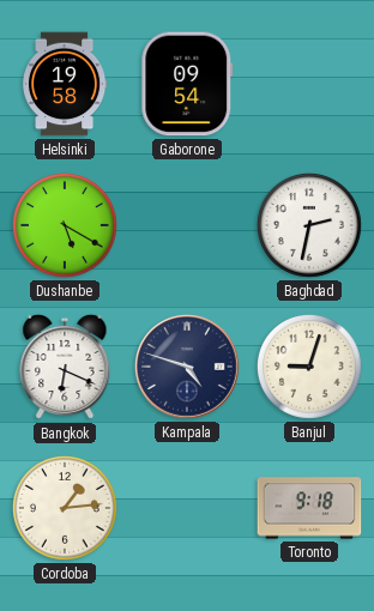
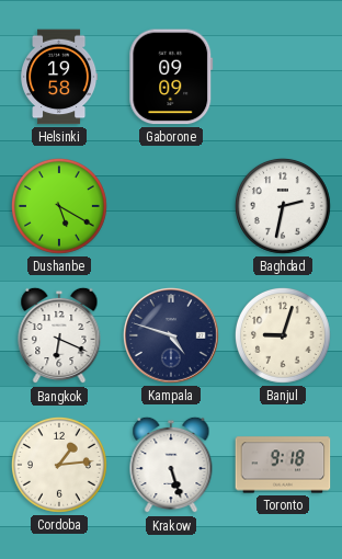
Gaborone: 09:54 -> 09:09 (171, 77)
Krakow: none -> 5:27 (171, 465)
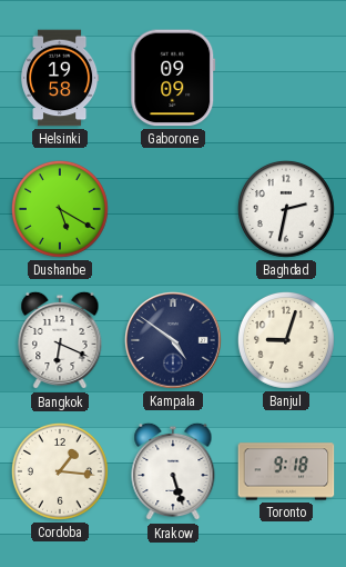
Kampala: 4:48 -> 4:51 (174, 341)
Cordoba: 1:14 -> 1:16 (61, 472)
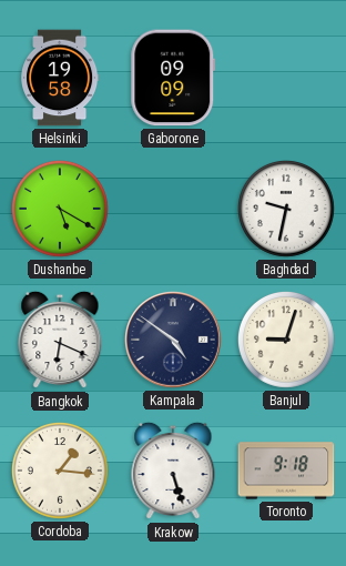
Baghdad: 2:32 -> 9:32 (287, 210)
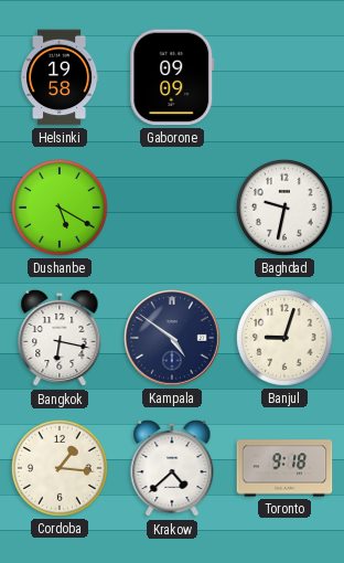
Bangkok: 6:19 -> 6:17 (60, 338)
Krakow: 5:27 -> 4:38 (172, 468)
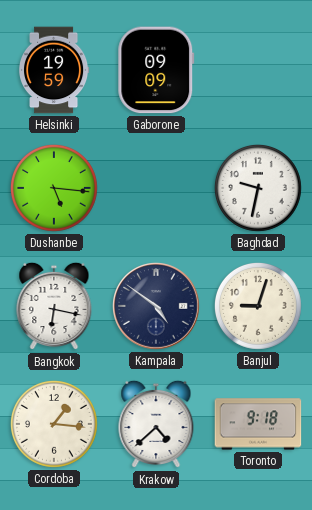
Helsinki: 19:58 -> 19:59 (55, 70)
Dushanbe: 5:20 -> 5:16 (55, 189)
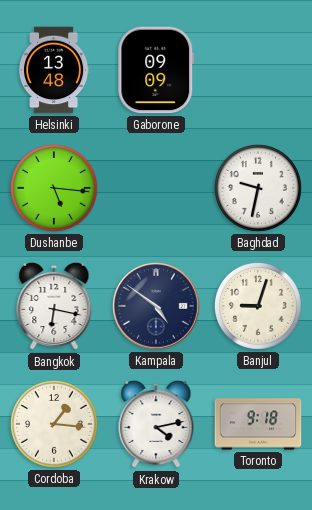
Helsinki: 19:59 -> 13:48 (55, 70)
Krakow: 4:38 -> 4:13 (156, 424)
